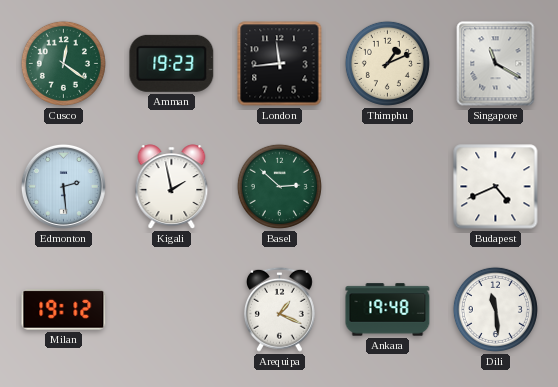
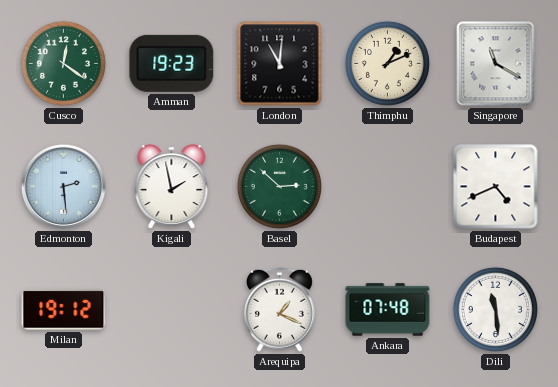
London: 11:44 -> 11:01 (280, 64)
Ankara: 19:48 -> 07:48 (388, 310)
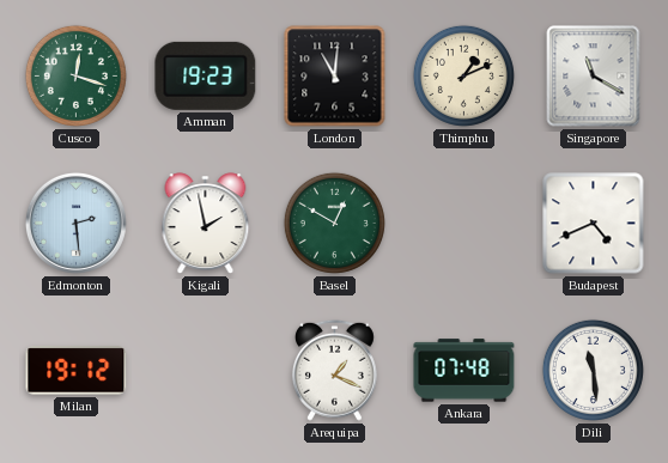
Cusco: 12:21 -> 12:18 (75, 75)
Basel: 2:52 -> 12:50 (334, 223)
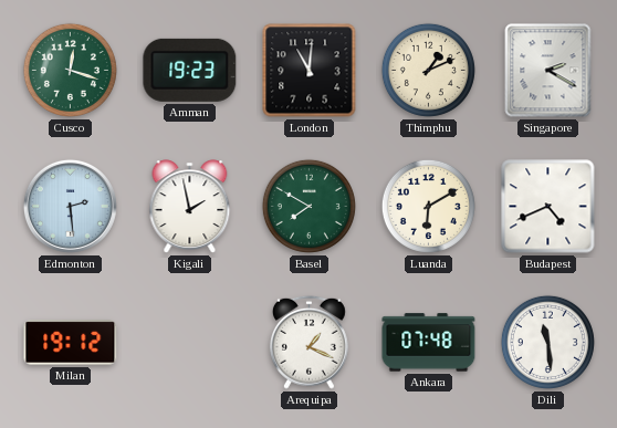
Singapore: 11:20 -> 2:20 (548, 71)
Basel: 12:50 -> 7:50 (308, 206)
Luanda: none -> 6:10 (428, 206)
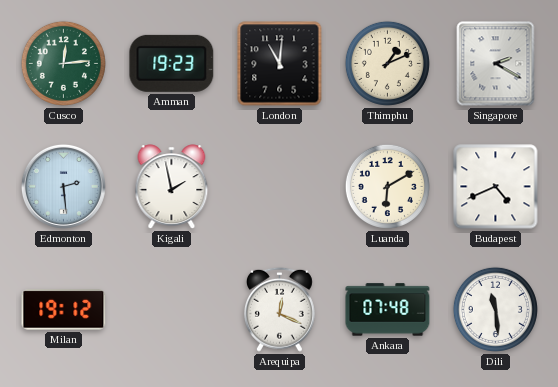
Cusco: 12:18 -> 12:14 (63, 63)
Basel: 7:50 -> none (308, 206)
Arequipa: 1:19 -> 12:19 (279, 309)
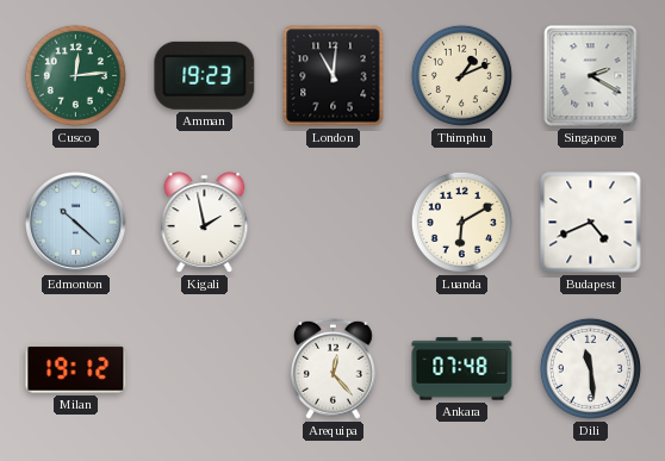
Edmonton: 2:29 -> 10:22 (75, 222)
Arequipa: 12:19 -> 12:23 (332, 368)
